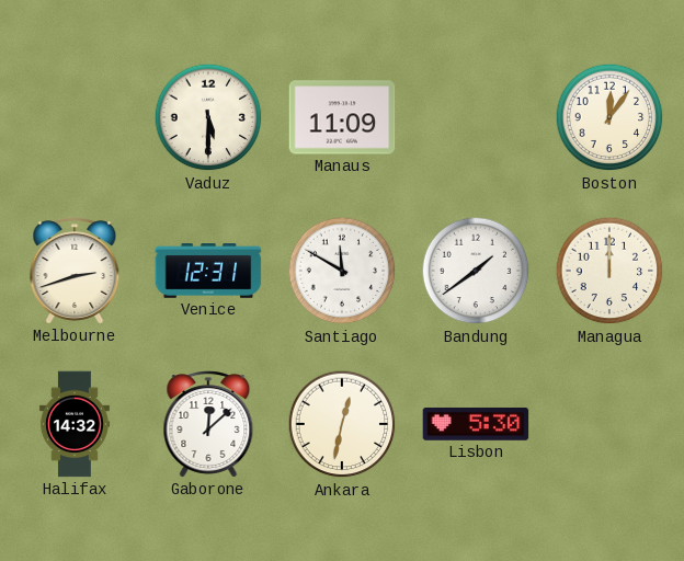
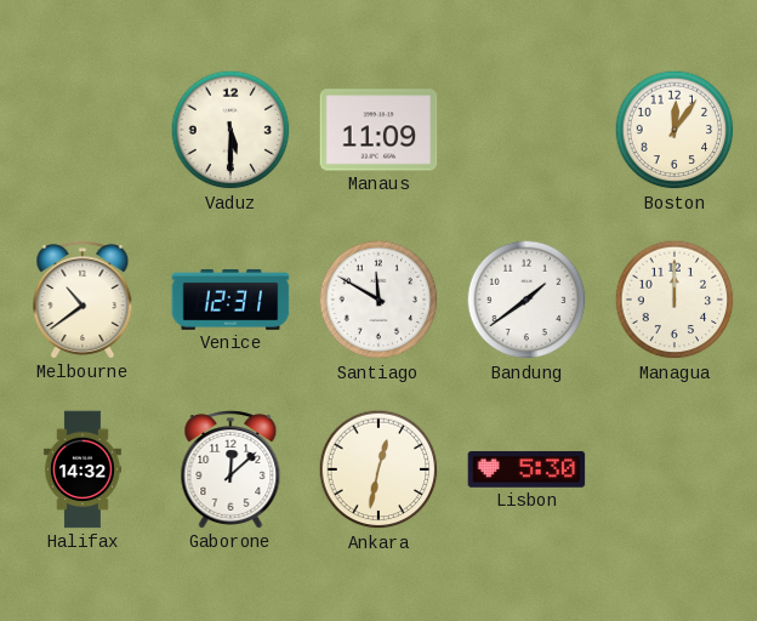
Melbourne: 2:42 -> 10:39 (82, 300)
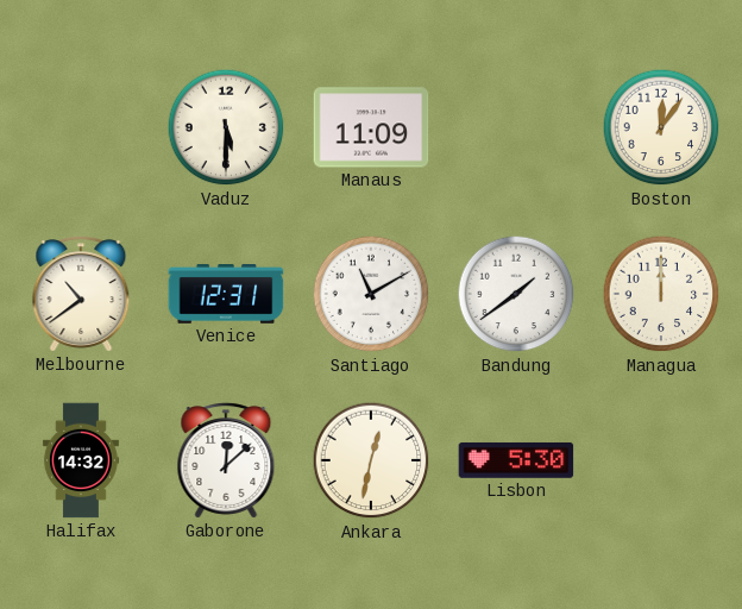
Santiago: 11:50 -> 11:10 (371, 294)
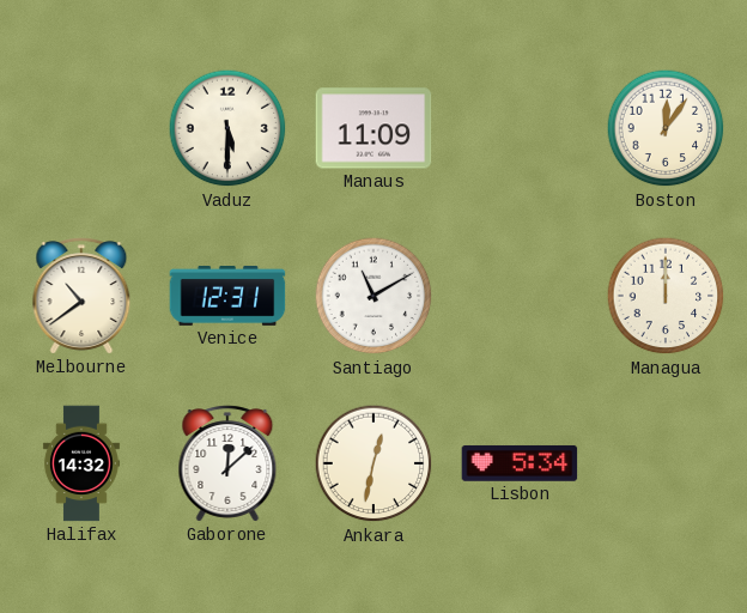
Bandung: 1:39 -> none (516, 294)
Lisbon: 5:30 -> 5:34 (520, 463)
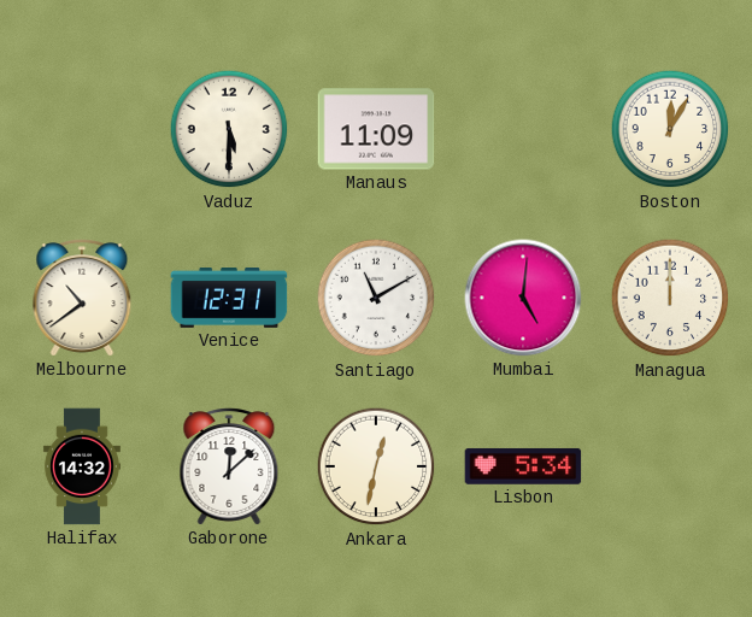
Boston: 12:06 -> 12:05 (670, 129)
Mumbai: none -> 5:01 (523, 298)
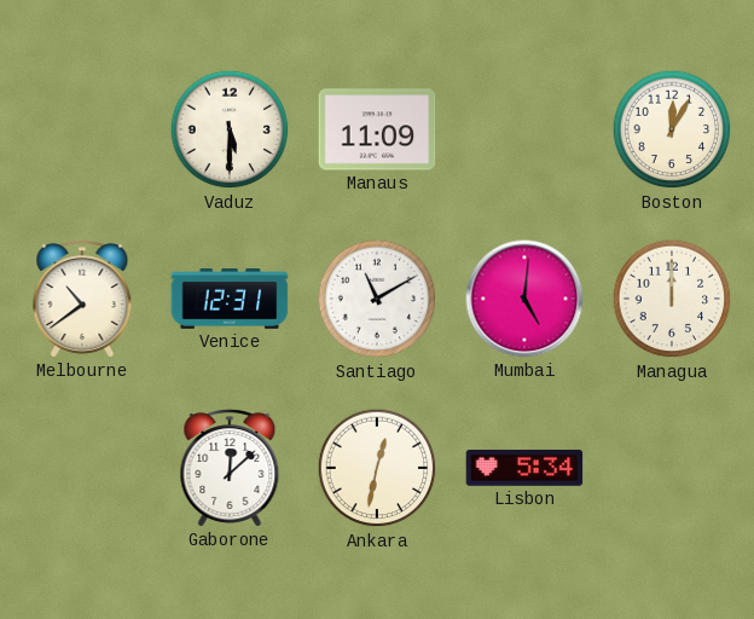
Halifax: 14:32 -> none (82, 466)
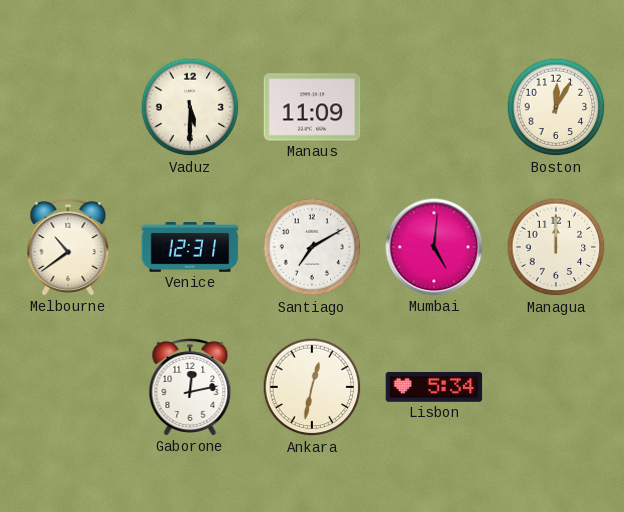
Santiago: 11:10 -> 7:10 (312, 247)
Gaborone: 12:08 -> 12:13 (190, 387)
